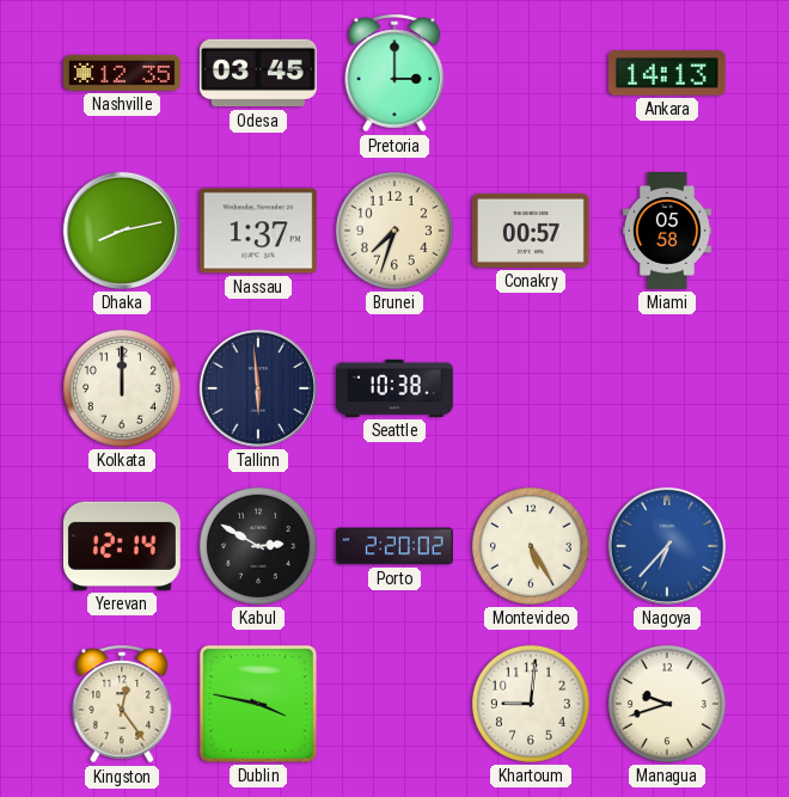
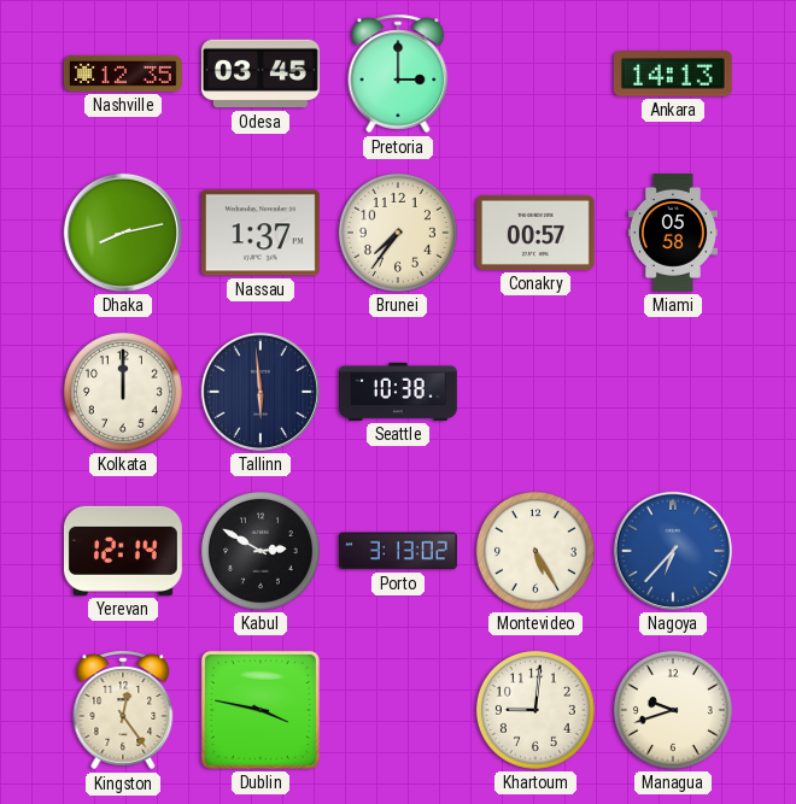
Brunei: 7:33 -> 7:36 (398, 233)
Porto: 2:20 -> 3:13 (398, 551)
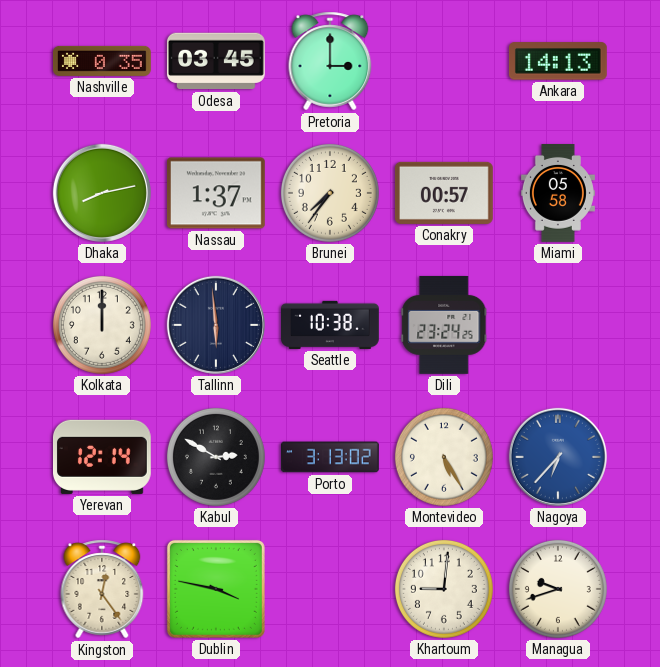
Nashville: 12:35 -> 0:35 (103, 61)
Dili: none -> 23:24 (444, 325)
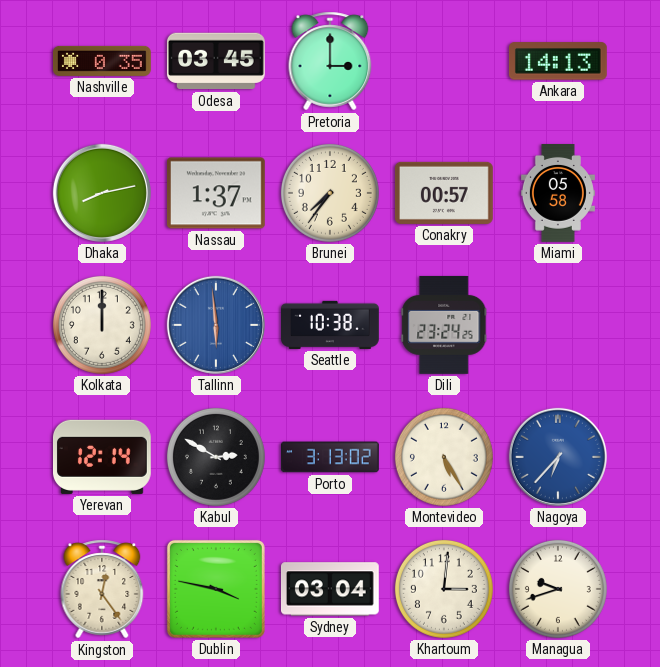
Tallinn dial: navy -> blue (216, 325)
Sydney: none -> 03:04 (330, 589)
Khartoum: 9:01 -> 3:01 (444, 589)
